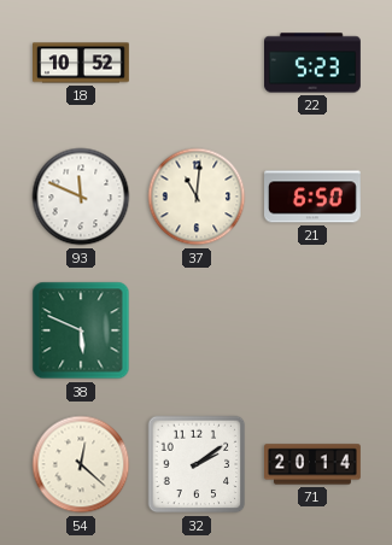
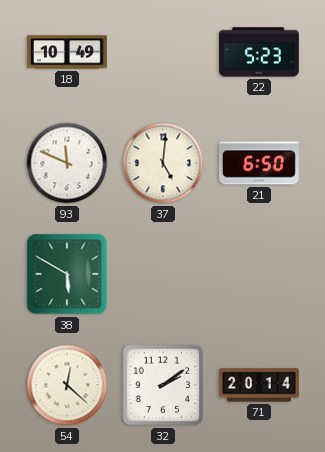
18: 10:52 -> 10:49 (68, 52)
37: 11:01 -> 5:01 (163, 163)
38: 5:49 -> 5:50 (67, 274)
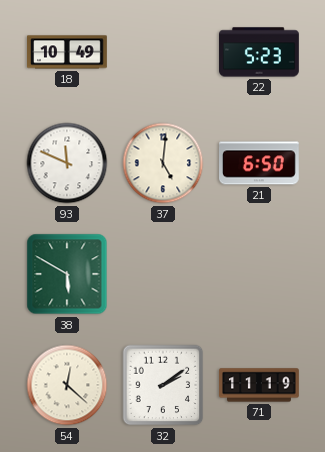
71: 20:14 -> 11:19 (260, 385)
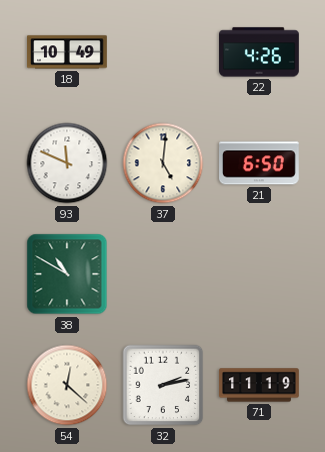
22: 5:23 -> 4:26 (260, 52)
38: 5:50 -> 10:50 (67, 274)
32: 2:09 -> 2:13 (163, 385)
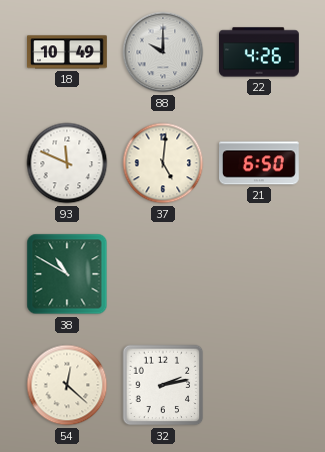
88: none -> 10:00 (163, 52)
71: 11:19 -> none (260, 385)
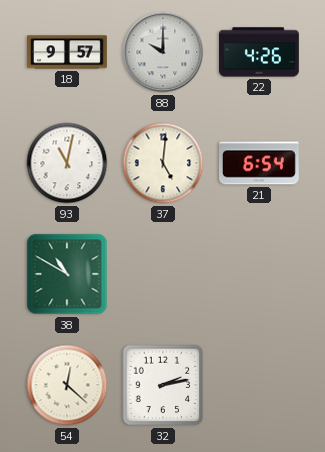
18: 10:49 -> 9:57 (68, 52)
93: 11:49 -> 11:02 (67, 163)
21: 6:50 -> 6:54 (260, 163)
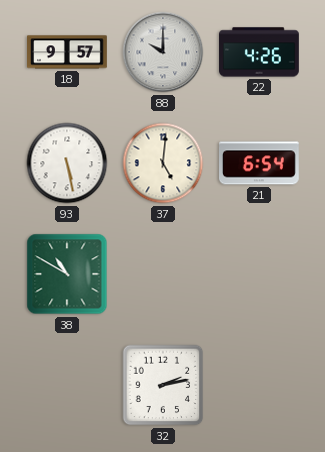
93: 11:02 -> 5:28 (67, 163)
54: 12:22 -> none (67, 385)
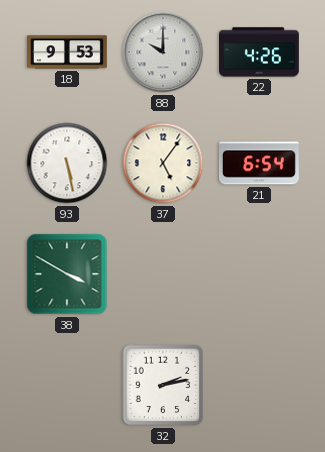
18: 9:57 -> 9:53 (68, 52)
37: 5:01 -> 5:06 (163, 163)
38: 10:50 -> 3:50 (67, 274)
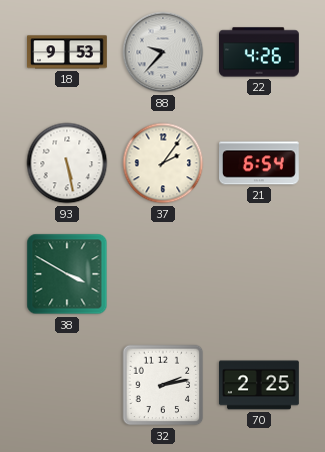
88: 10:00 -> 9:37 (163, 52)
37: 5:06 -> 2:06 (163, 163)
70: none -> 2:25 (260, 385)
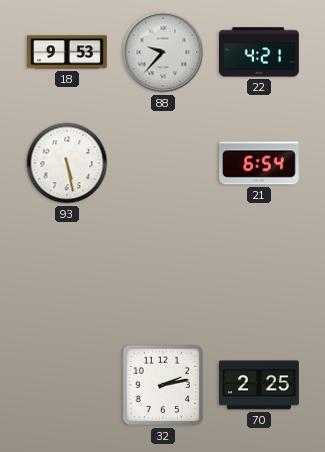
22: 4:26 -> 4:21 (260, 52)
37: 2:06 -> none (163, 163)
38: 3:50 -> none (67, 274)
